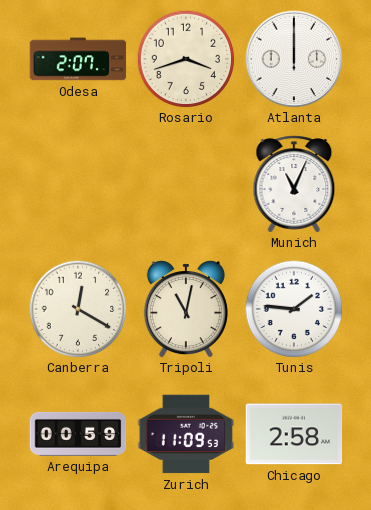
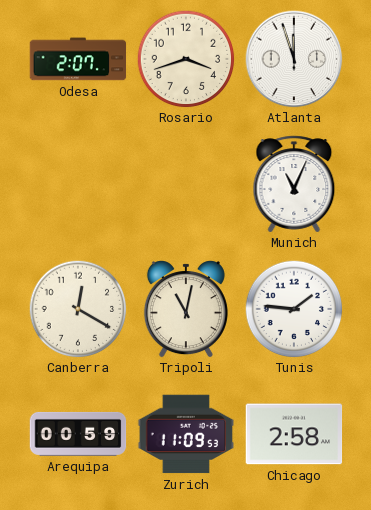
Atlanta: 12:00 -> 11:57 (294, 59)
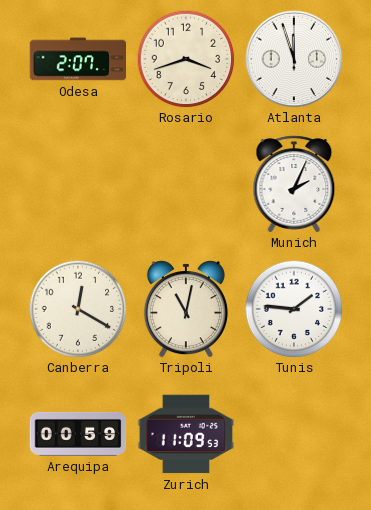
Munich: 11:04 -> 2:04 (294, 184)
Chicago: 2:58 -> none (294, 434)
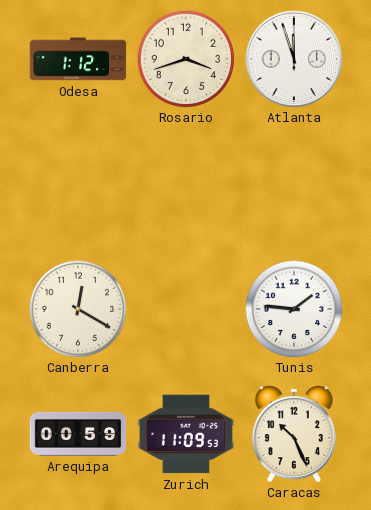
Odesa: 2:07 -> 1:12 (78, 59)
Munich: 2:04 -> none (294, 184)
Tripoli: 11:02 -> none (186, 309)
Caracas: none -> 10:26 (294, 434)
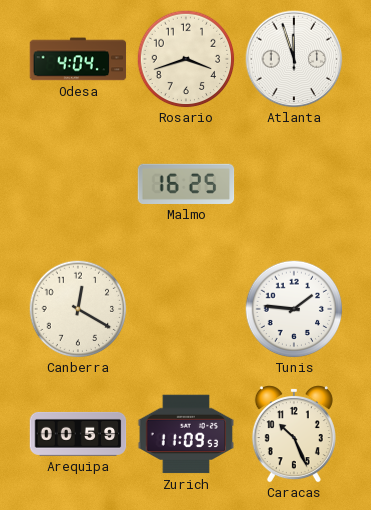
Odesa: 1:12 -> 4:04 (78, 59)
Malmo: none -> 16:25 (186, 184)
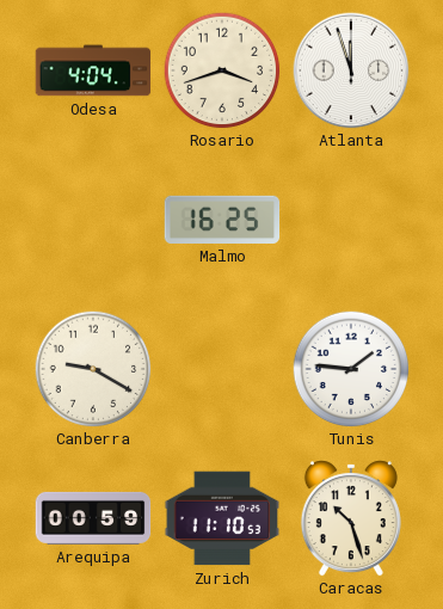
Canberra: 12:20 -> 9:20 (93, 369)
Zurich: 11:09 -> 11:10 (222, 518)
Caracas: 10:26 -> 10:27 (351, 518)
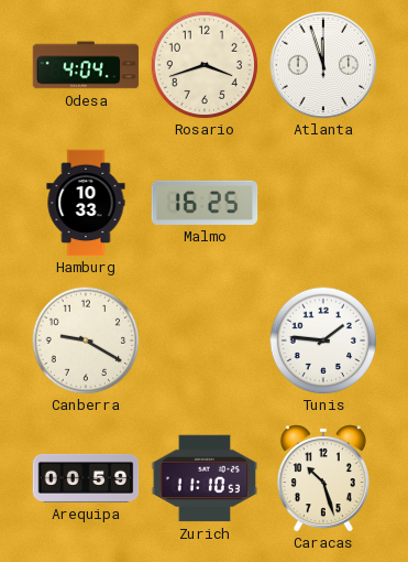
Hamburg: none -> 10:33 (86, 203)
